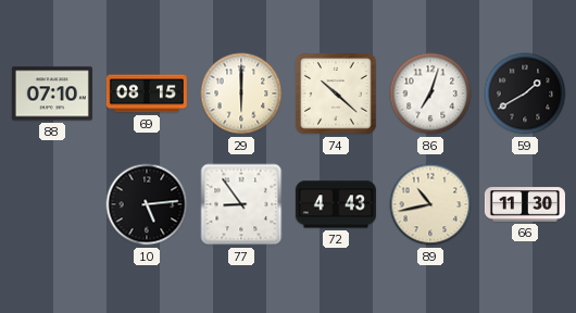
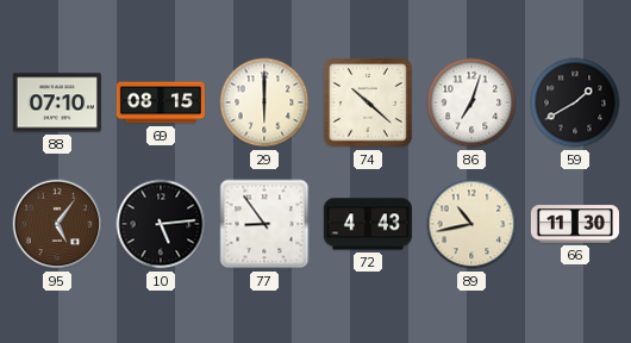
95: none -> 5:06 (57, 224)
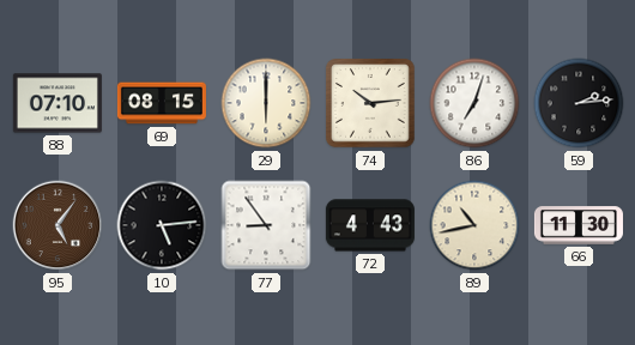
74: 10:22 -> 10:14 (370, 103)
59: 1:40 -> 2:14 (579, 103)
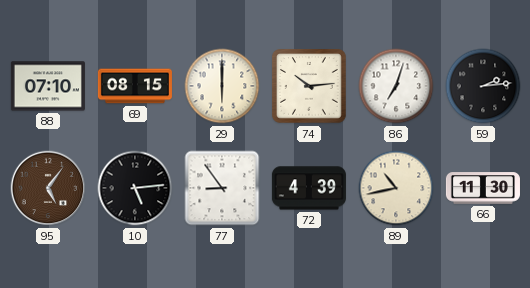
72: 4:43 -> 4:39 (309, 188)
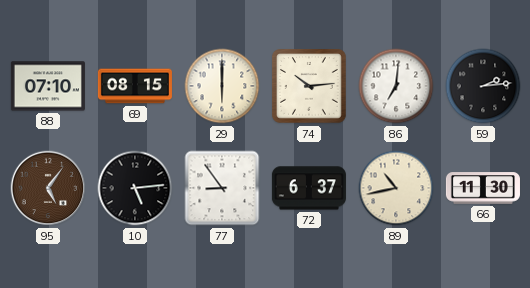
86: 7:03 -> 7:01 (396, 86)
72: 4:39 -> 6:37 (309, 188)
